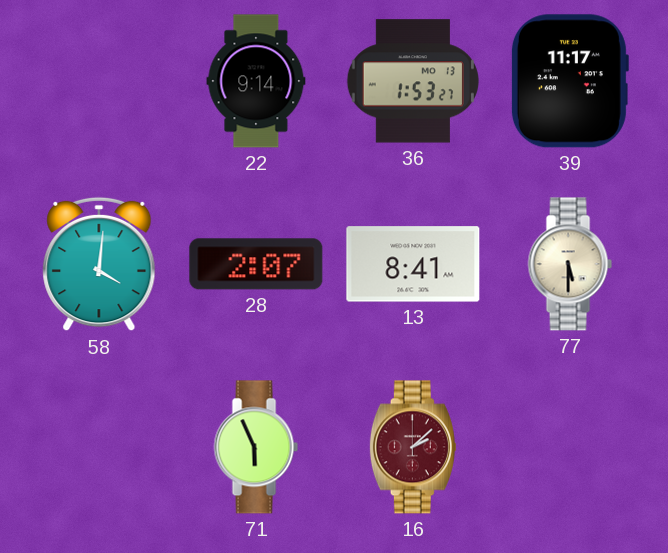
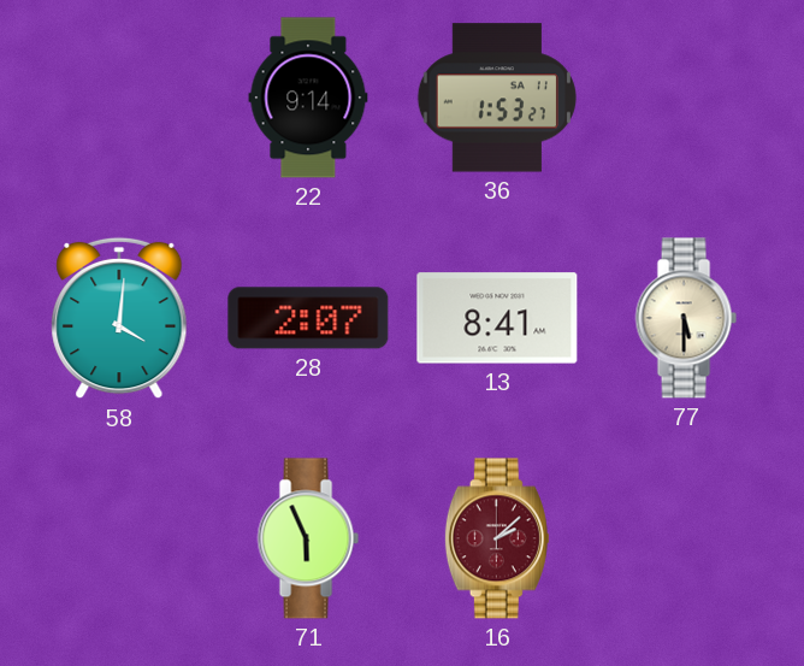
36 date: MO 13 -> SA 11 (497, 98)
39: 11:17 -> none (569, 81)
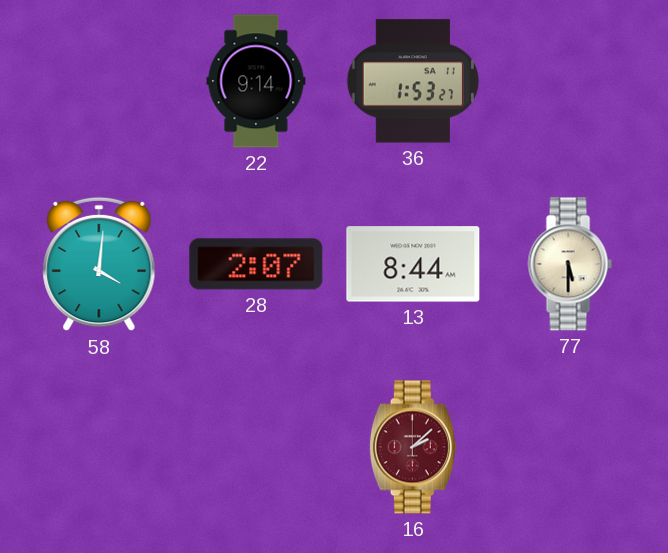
13: 8:41 -> 8:44 (413, 264)
71: 5:56 -> none (308, 538)
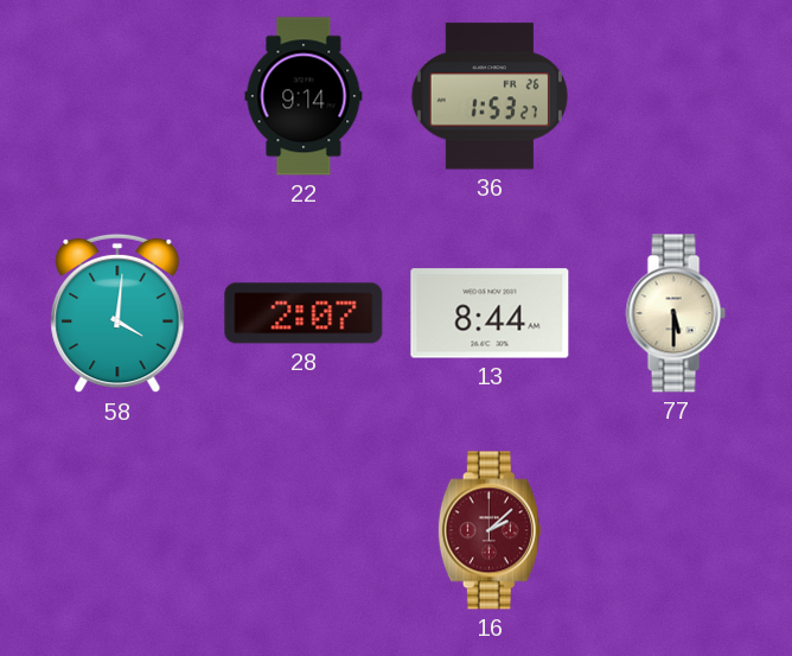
36 date: SA 11 -> FR 26 (490, 96)
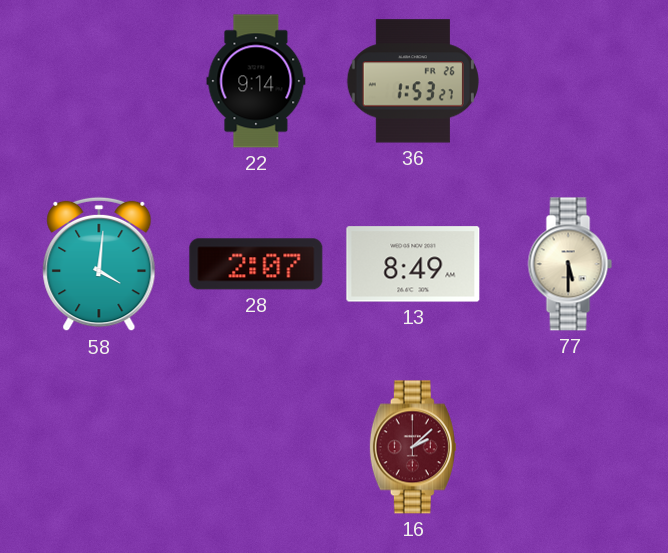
13: 8:44 -> 8:49 (413, 264)
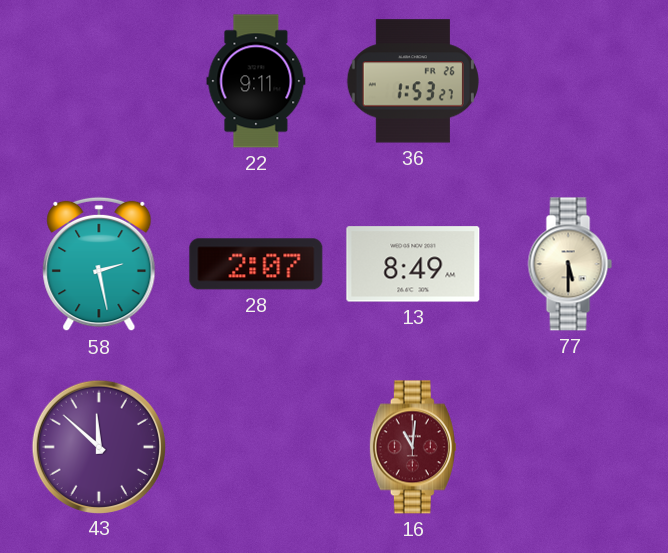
22: 9:14 -> 9:11 (256, 81)
58: 4:01 -> 2:28 (99, 264)
43: none -> 11:52 (98, 446)
16: 2:08 -> 11:01 (413, 447)
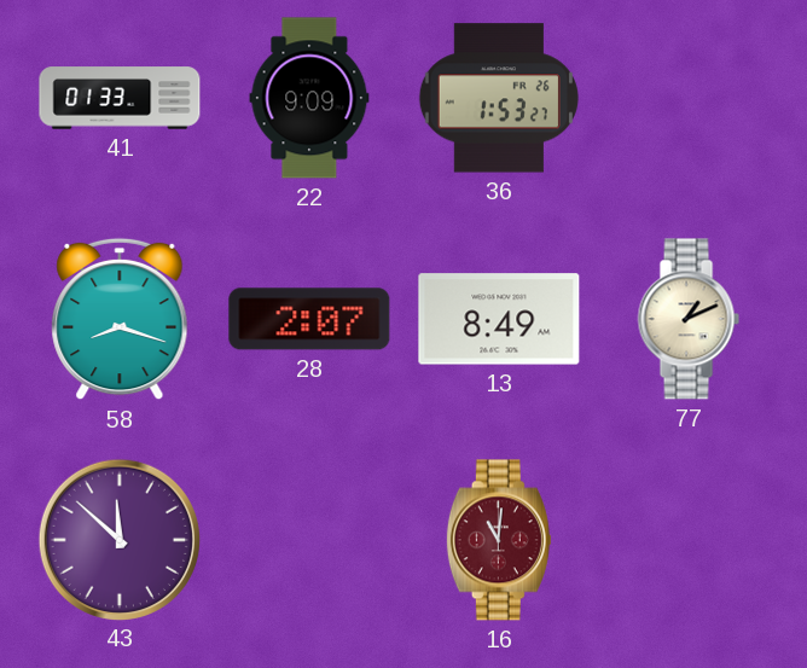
41: none -> 01:33 (120, 98)
22: 9:11 -> 9:09 (309, 98)
58: 2:28 -> 8:18 (120, 319)
77: 5:30 -> 1:11 (689, 319)
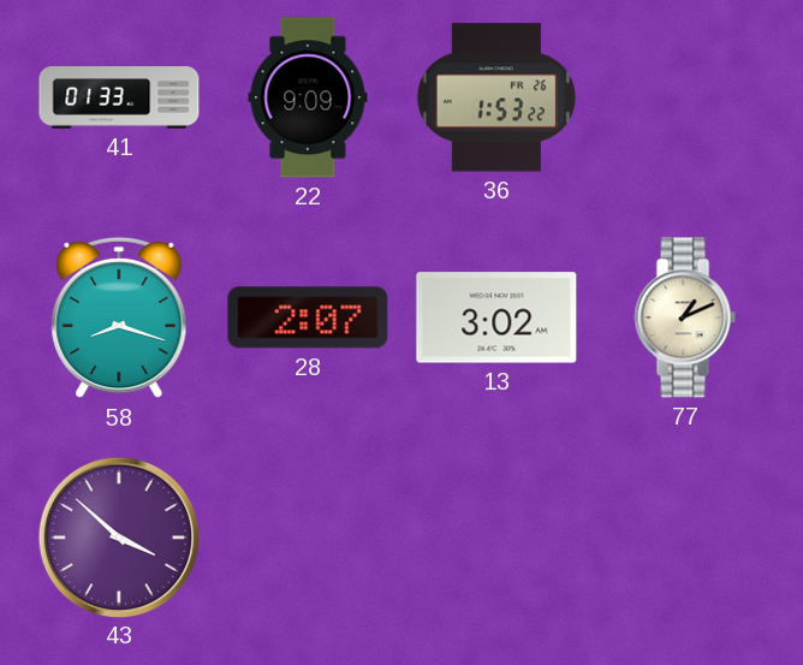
36: 1:53:27 -> 1:53:22 (496, 97)
13: 8:49 -> 3:02 (496, 317)
43: 11:52 -> 3:52 (118, 536)
16: 11:01 -> none (499, 540)
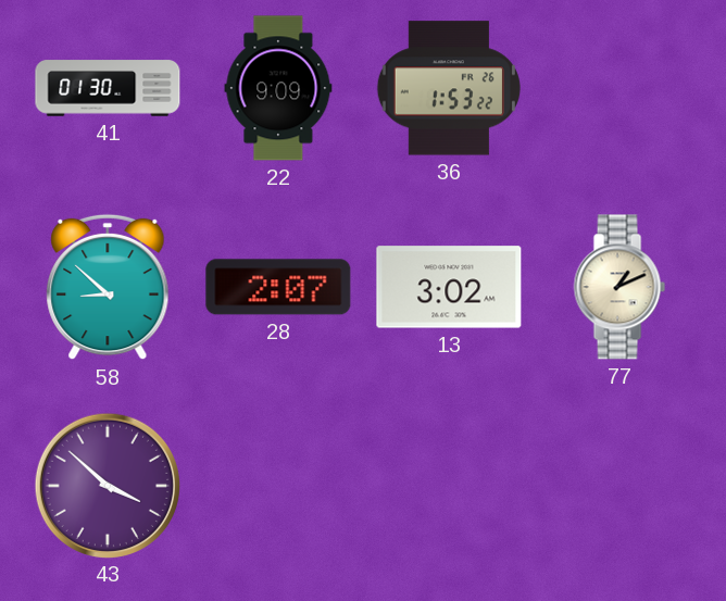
41: 01:33 -> 01:30 (108, 88)
58: 8:18 -> 8:52 (108, 287)
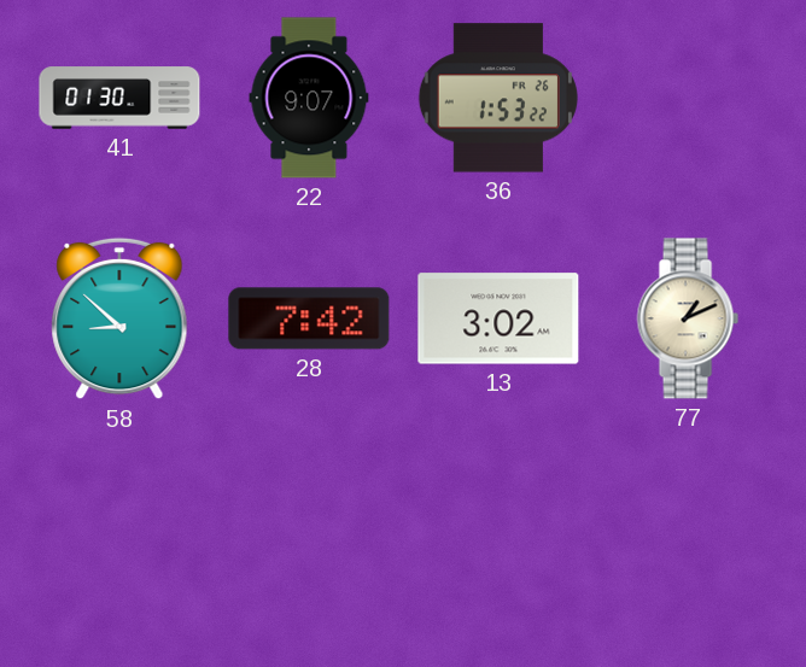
22: 9:09 -> 9:07 (309, 98)
28: 2:07 -> 7:42 (309, 318)
43: 3:52 -> none (107, 485)
